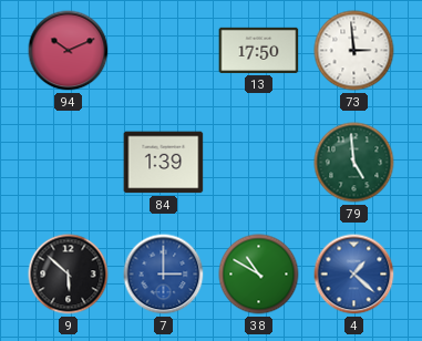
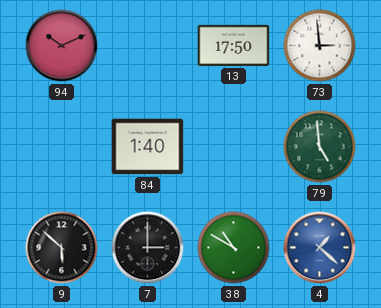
84: 1:39 -> 1:40 (148, 147)
7 dial: blue -> black (148, 248)
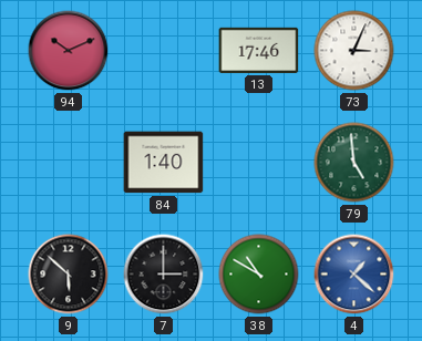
13: 17:50 -> 17:46 (259, 50)
73: 2:59 -> 3:04 (354, 51)
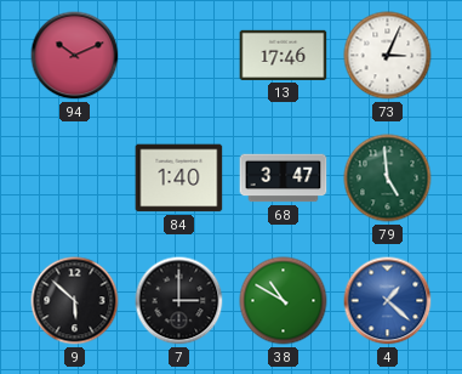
68: none -> 3:47 (284, 178)
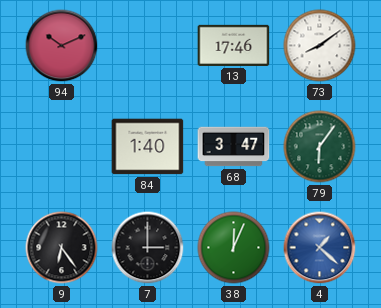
73: 3:04 -> 8:09 (320, 46)
79: 4:59 -> 6:06 (320, 147)
9: 5:52 -> 6:24 (62, 248)
38: 10:50 -> 12:04 (234, 248)
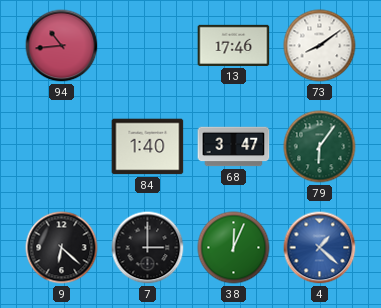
94: 10:11 -> 10:44 (62, 46)
9: 6:24 -> 6:22 (62, 248)
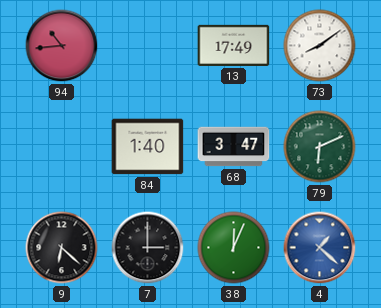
13: 17:46 -> 17:49 (234, 45)
79: 6:06 -> 6:11 (320, 147)
